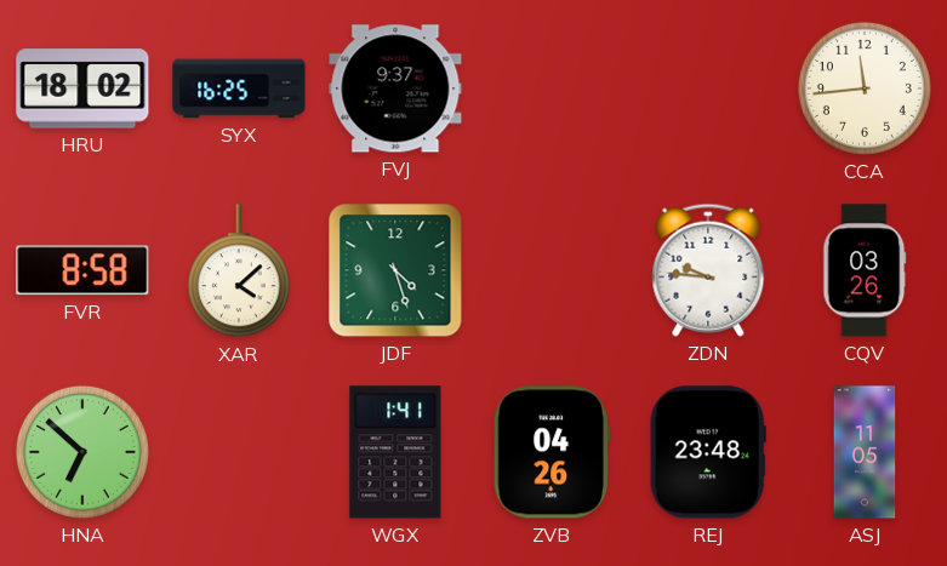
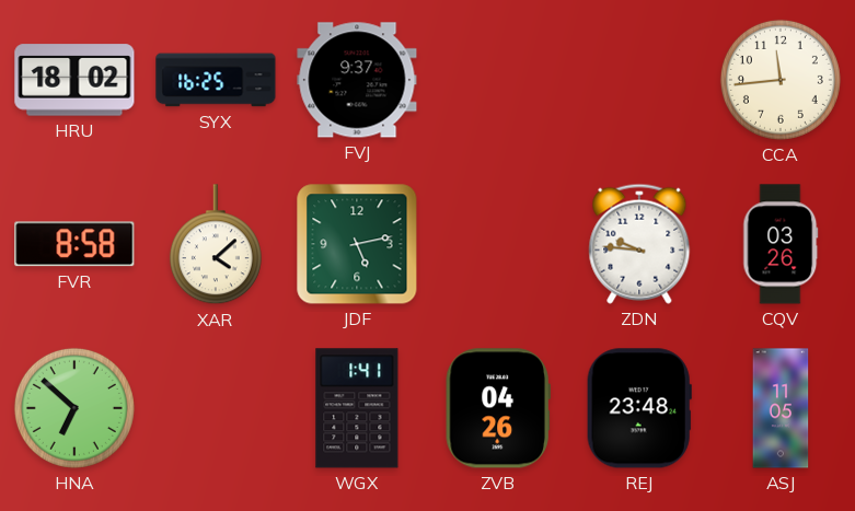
JDF: 4:27 -> 5:13 (357, 244)
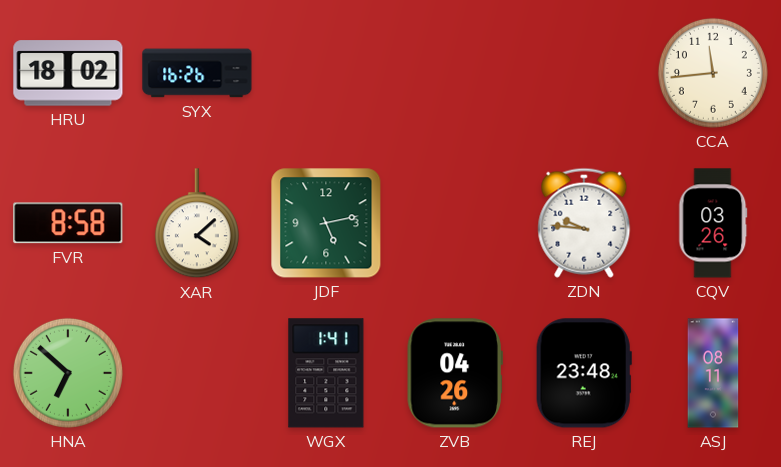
SYX: 16:25 -> 16:26 (197, 73)
FVJ: 9:37 -> none (357, 80)
ASJ: 11:05 -> 08:11 (713, 373)
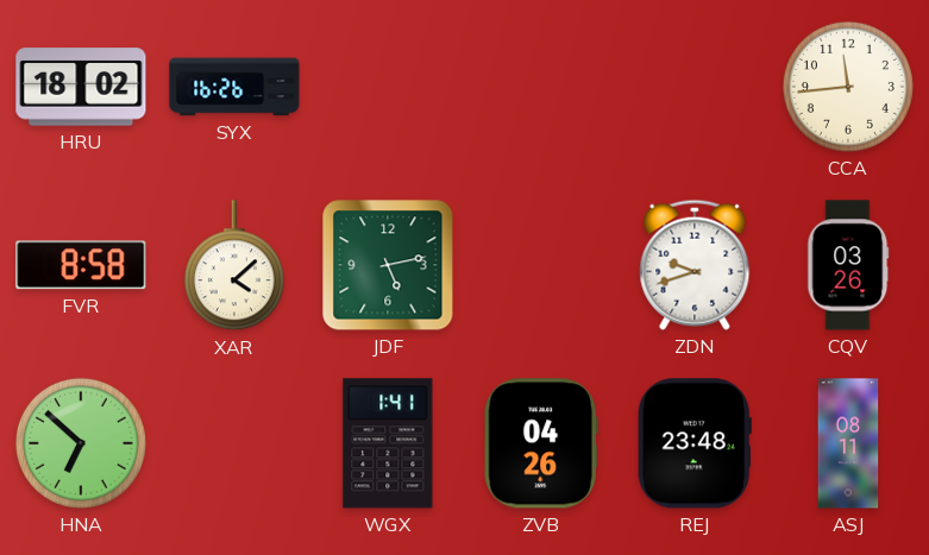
ZDN: 9:46 -> 9:42 (695, 265)
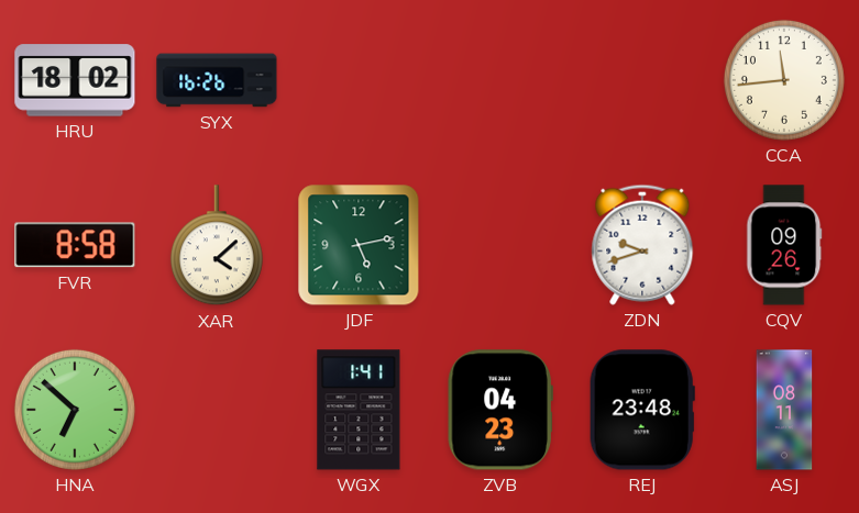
CQV: 03:26 -> 09:26 (784, 245)
ZVB: 04:26 -> 04:23 (500, 410)
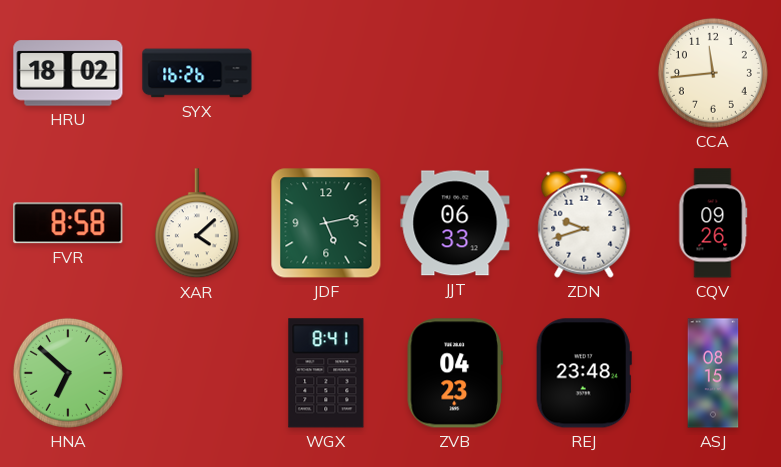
JJT: none -> 06:33 (455, 223)
WGX: 1:41 -> 8:41 (326, 373)
ASJ: 08:11 -> 08:15 (713, 373)
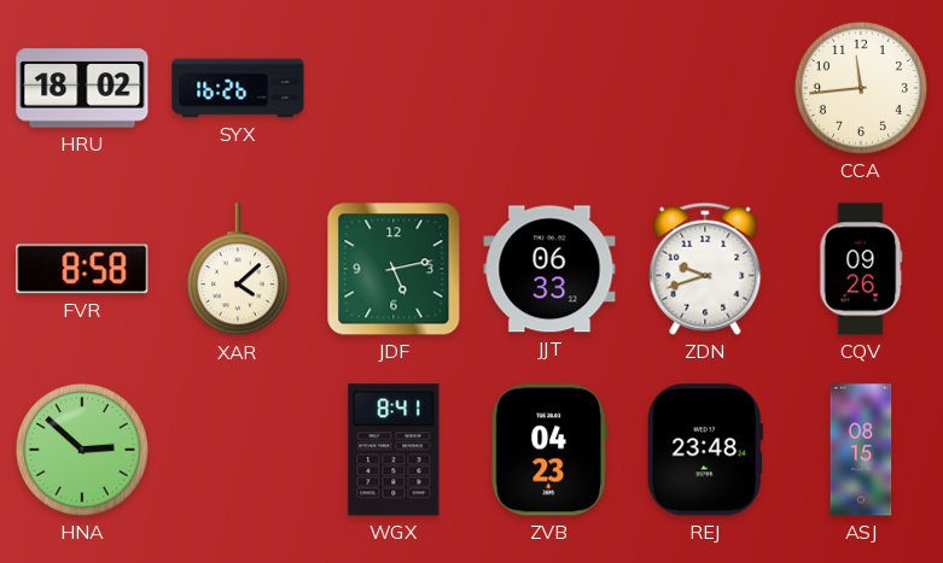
HNA: 6:52 -> 2:52 (82, 450)
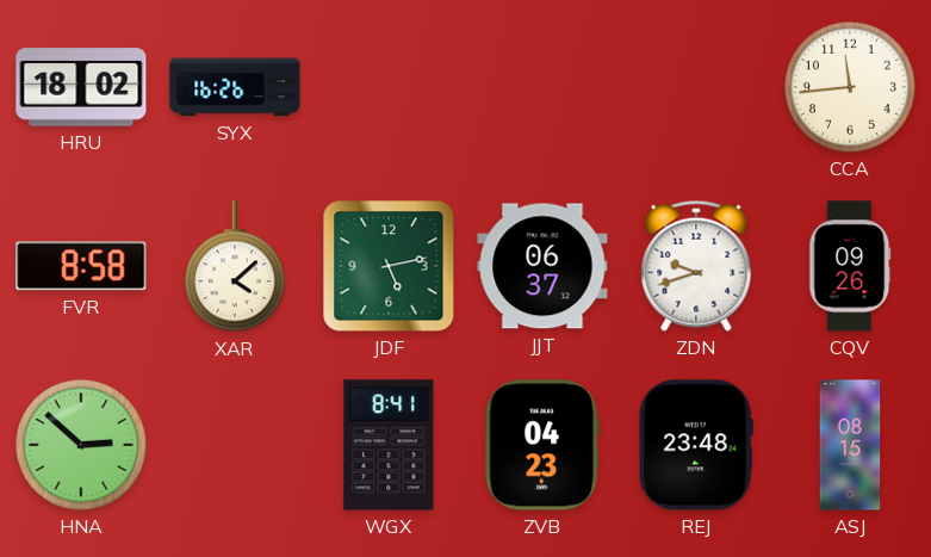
JJT: 06:33 -> 06:37 (542, 266)
